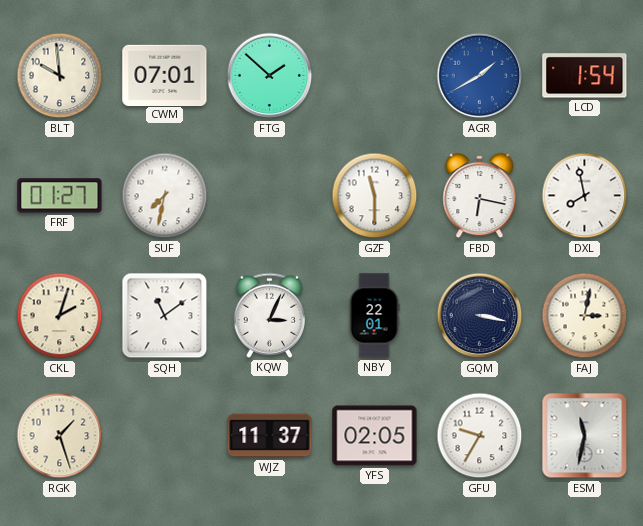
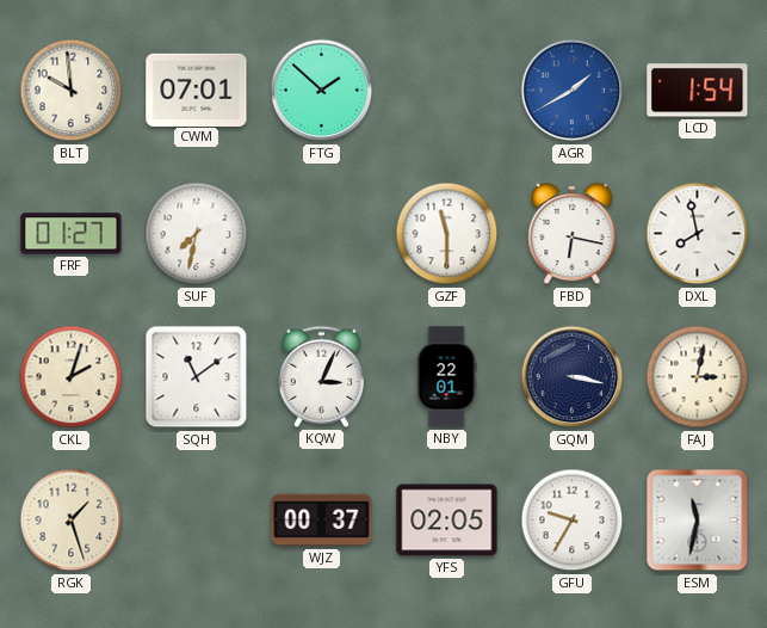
WJZ: 11:37 -> 00:37 (322, 521)
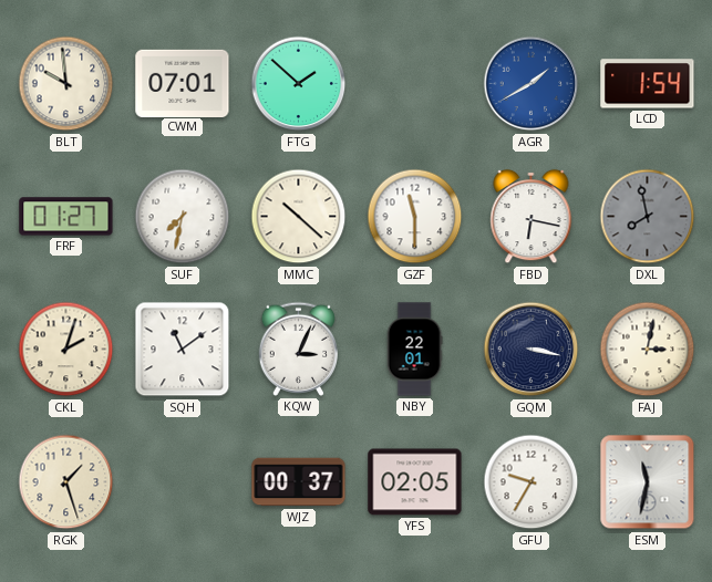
MMC: none -> 10:22 (299, 217)
DXL dial: white -> grey (648, 217)
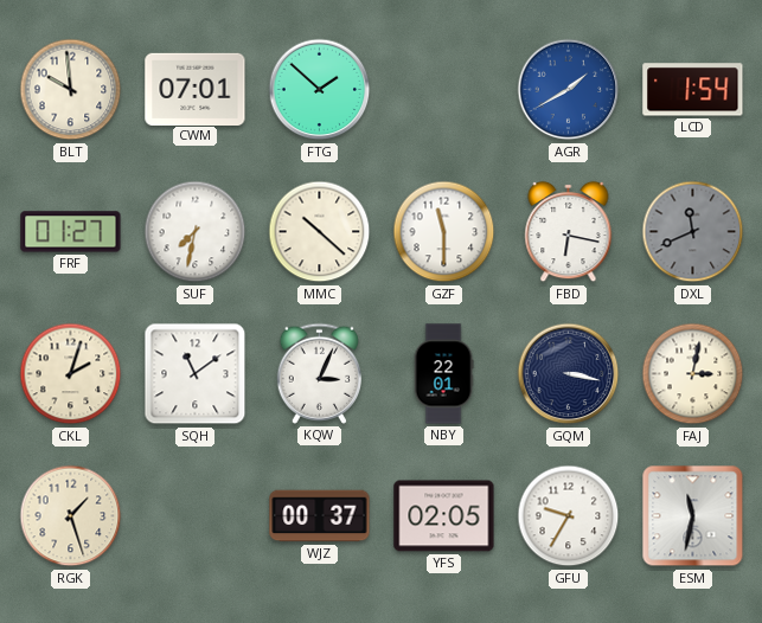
DXL: 7:58 -> 11:41 (693, 232)
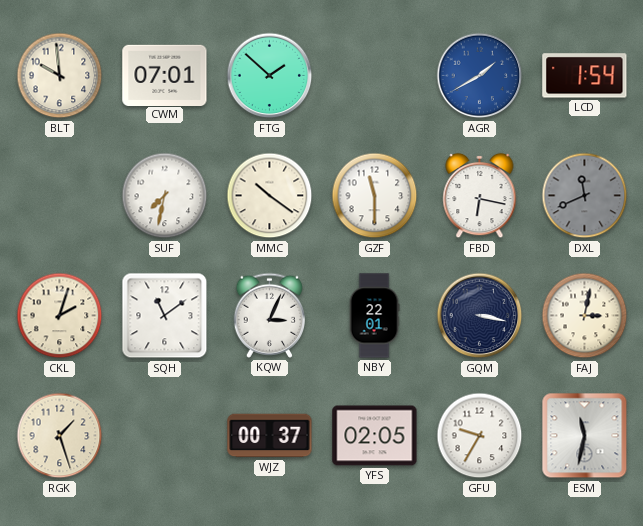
FRF: 01:27 -> none (71, 232)
MMC: 10:22 -> 10:21 (270, 196)
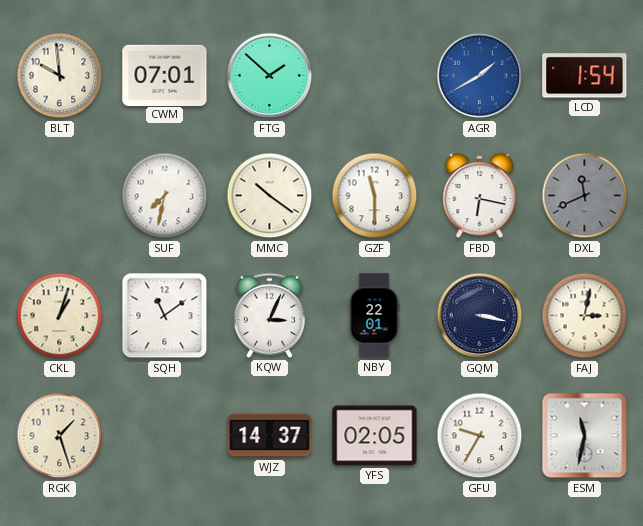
CKL: 2:03 -> 1:03 (60, 316)
WJZ: 00:37 -> 14:37 (270, 436)
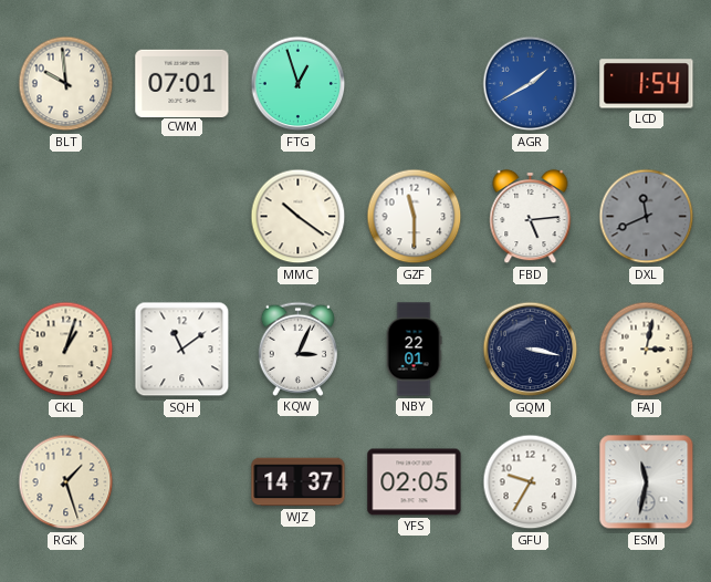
FTG: 1:52 -> 12:57 (299, 84)
SUF: 7:32 -> none (165, 196)
FBD: 6:17 -> 5:14 (531, 217)
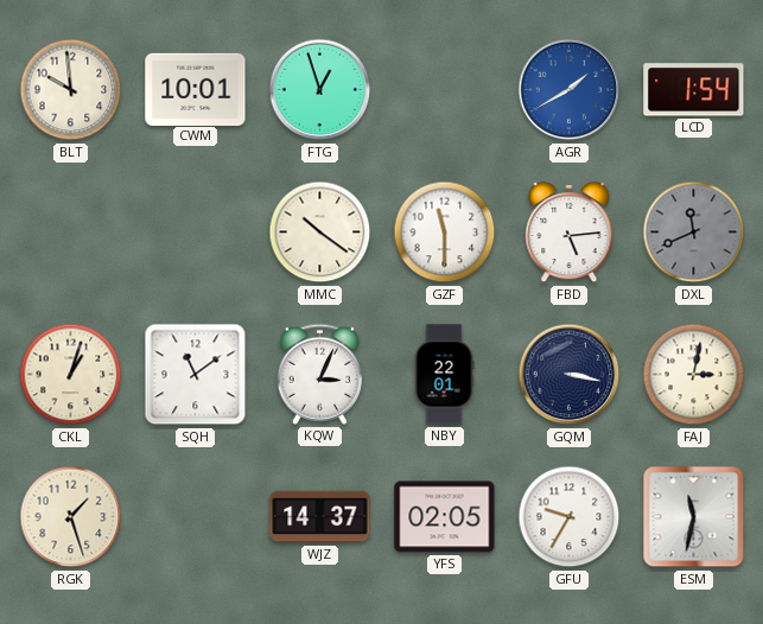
CWM: 07:01 -> 10:01 (196, 89)
